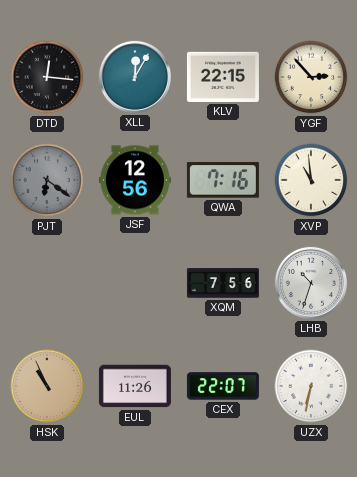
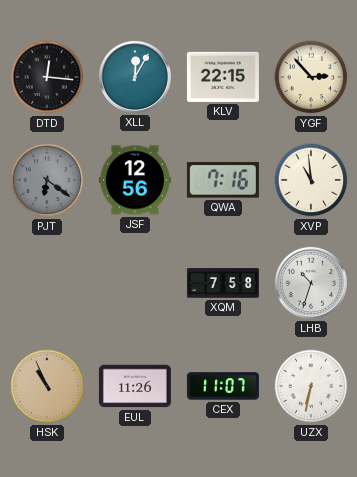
XQM: 7:56 -> 7:58 (223, 283)
CEX: 22:07 -> 11:07 (223, 386)
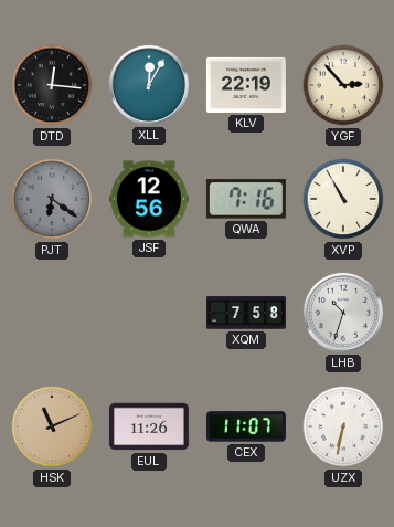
KLV: 22:15 -> 22:19 (246, 85)
XVP: 10:59 -> 10:55 (343, 199)
HSK: 10:56 -> 11:11 (52, 426)
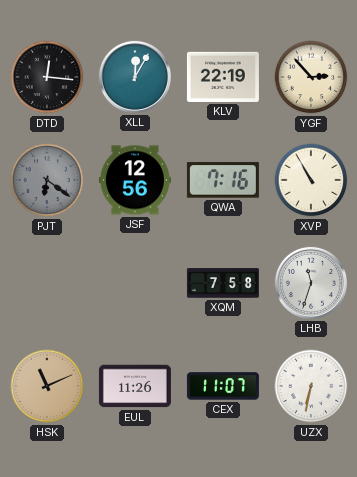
LHB: 10:33 -> 11:33 (311, 283)
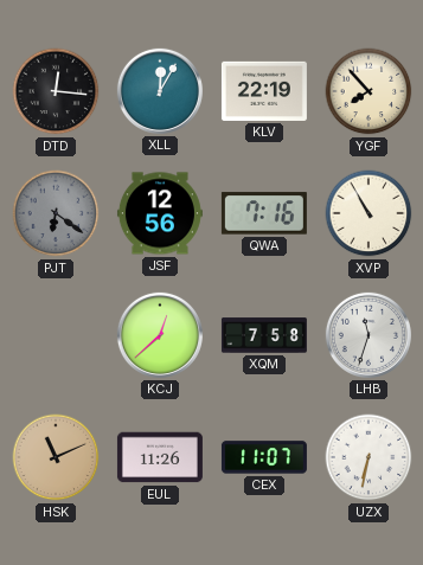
YGF: 2:53 -> 7:53 (368, 91)
KCJ: none -> 12:38 (160, 335)
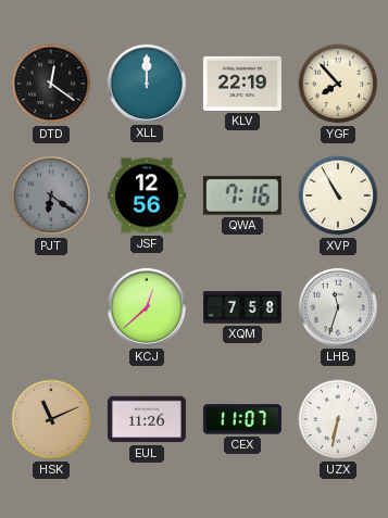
DTD: 12:16 -> 12:21 (51, 84)
XLL: 12:05 -> 12:00 (147, 84)
